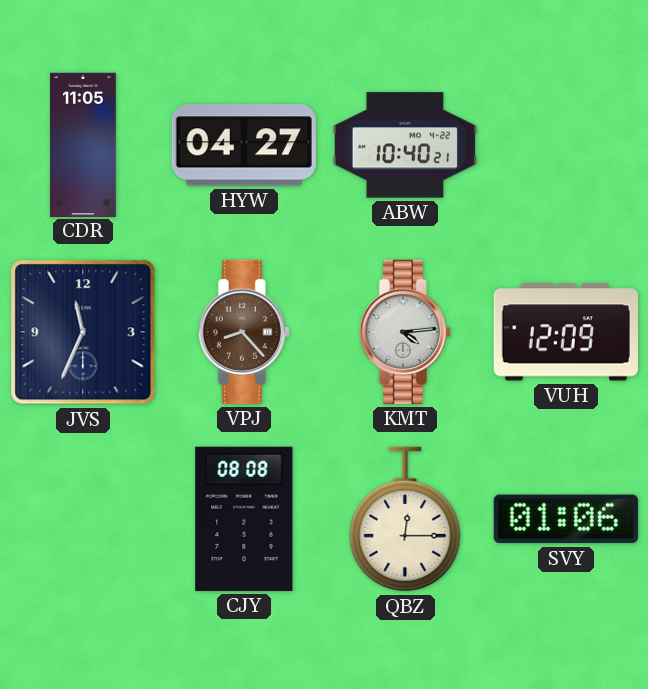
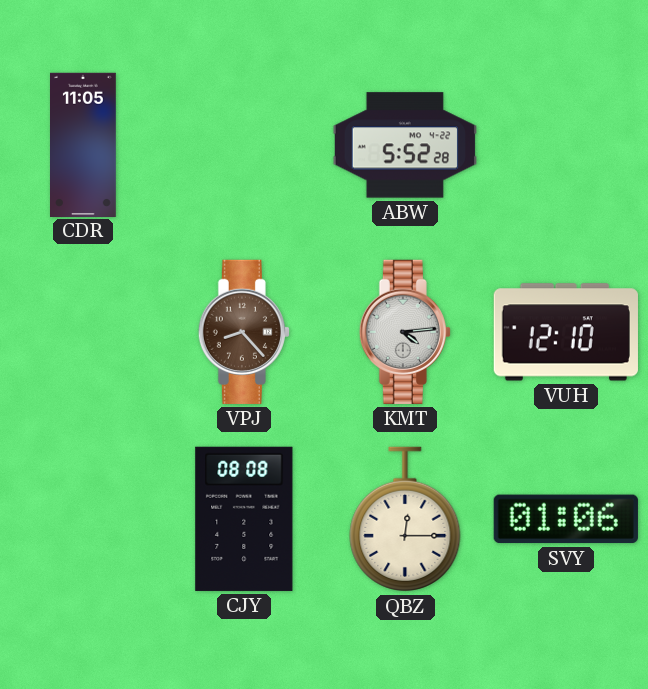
HYW: 04:27 -> none (244, 145)
ABW: 10:40 -> 5:52 (405, 145)
JVS: 11:34 -> none (83, 332)
VUH: 12:09 -> 12:10 (566, 332)
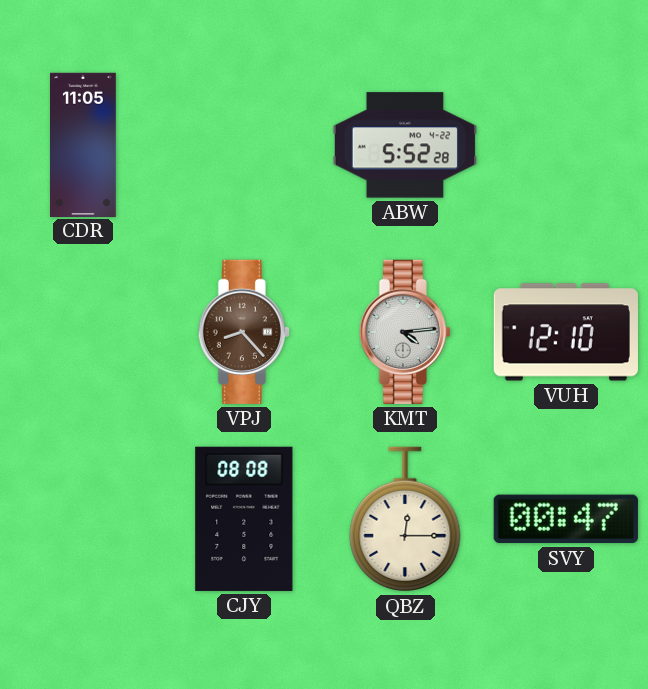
SVY: 01:06 -> 00:47 (566, 519)
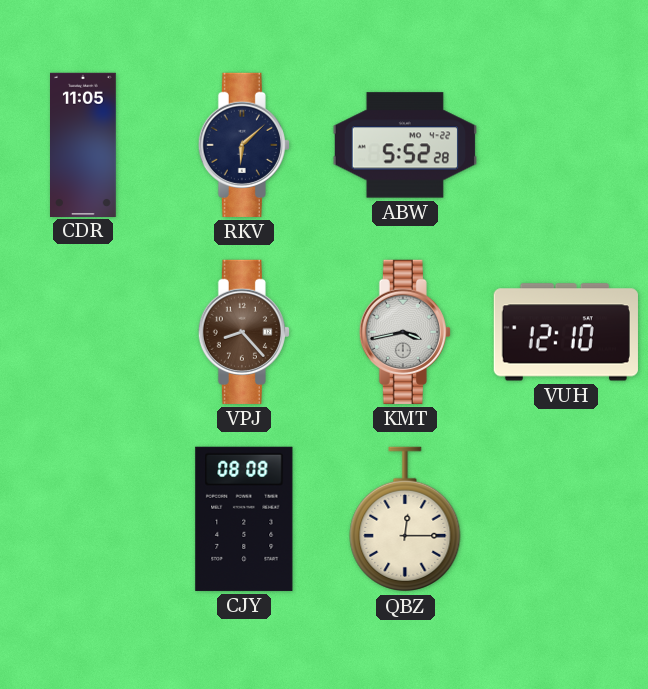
RKV: none -> 6:08 (244, 145)
KMT: 4:14 -> 3:43 (405, 332)
SVY: 00:47 -> none (566, 519)
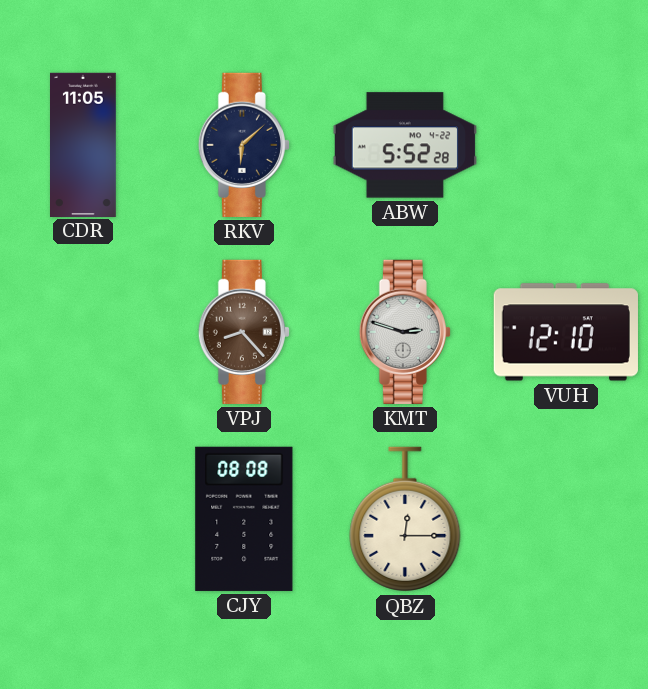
KMT: 3:43 -> 2:48 (405, 332)
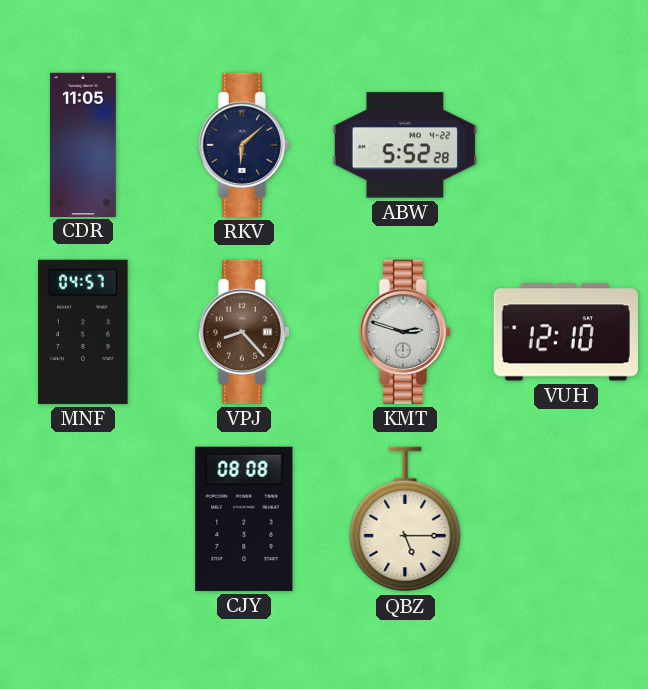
MNF: none -> 04:57 (83, 332)
QBZ: 12:15 -> 5:15 (405, 519)
